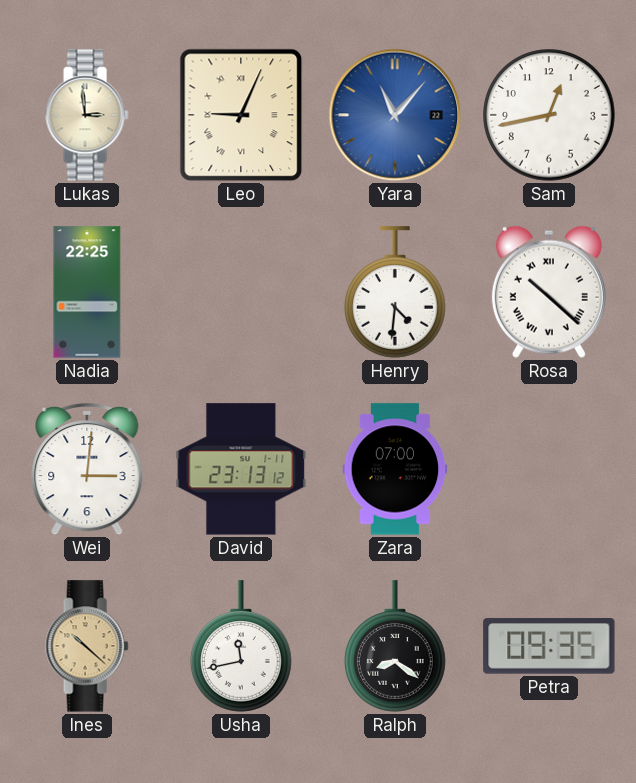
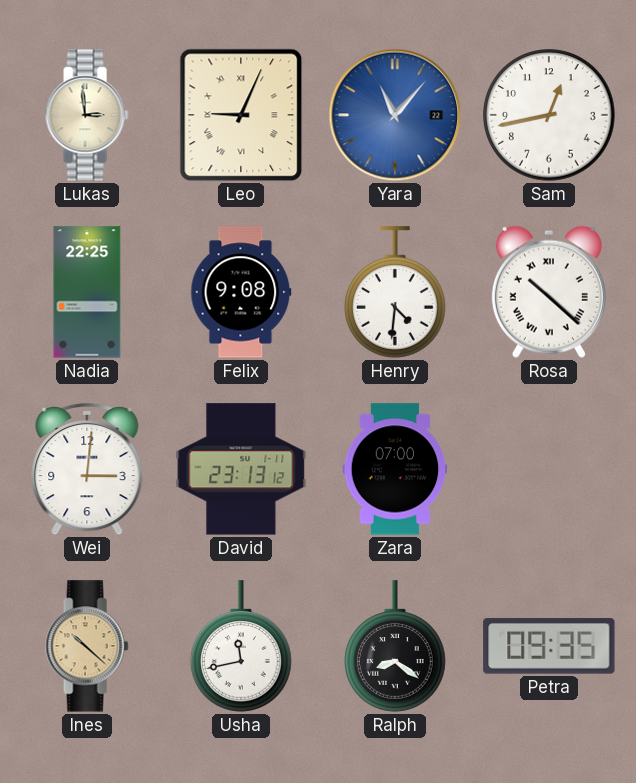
Felix: none -> 9:08 (241, 292)
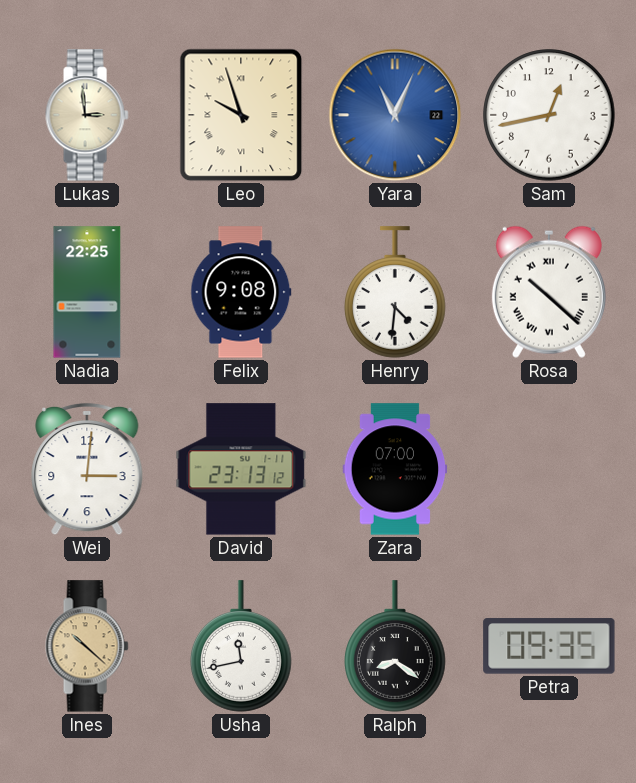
Leo: 9:04 -> 9:57 (241, 115)
Yara: 11:07 -> 11:04 (395, 115)
